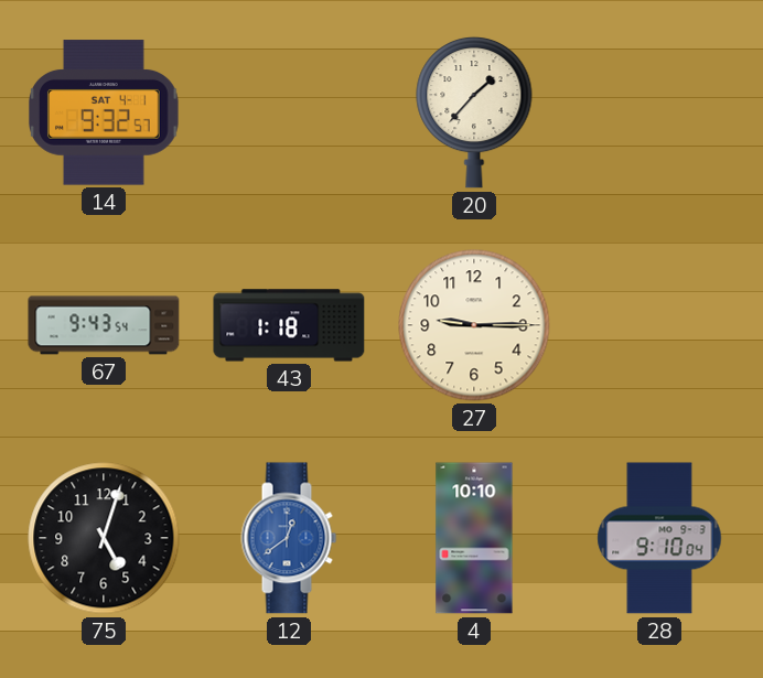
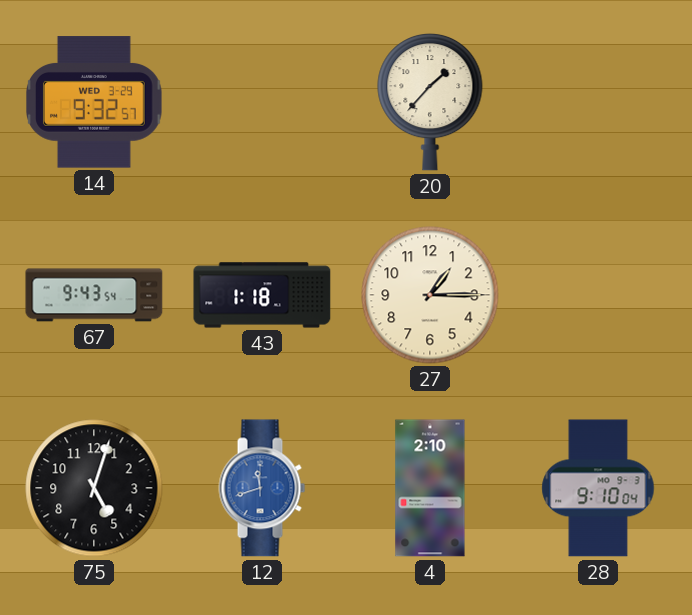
14 date: SAT 4-1 -> WED 3-29 (94, 102)
27: 9:15 -> 1:15 (430, 295)
12: 12:39 -> 11:42 (262, 488)
4: 10:10 -> 2:10 (430, 488)
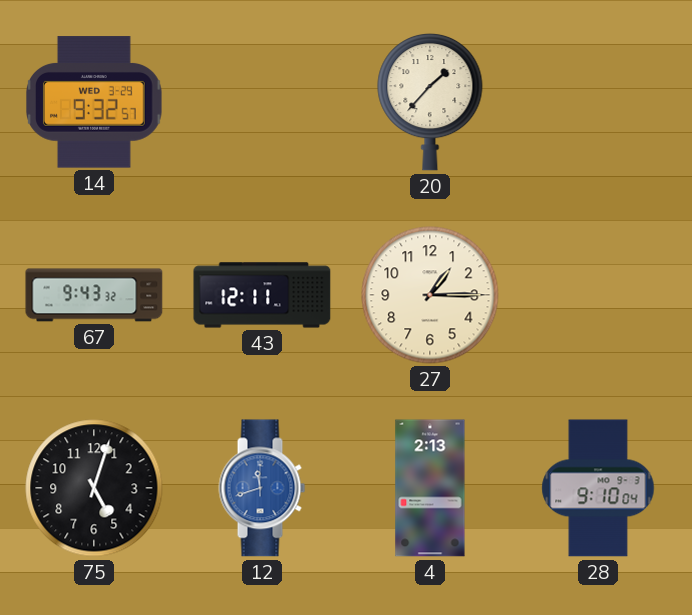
67: 9:43:54 -> 9:43:32 (94, 295)
43: 1:18 -> 12:11 (262, 295)
4: 2:10 -> 2:13 (430, 488)
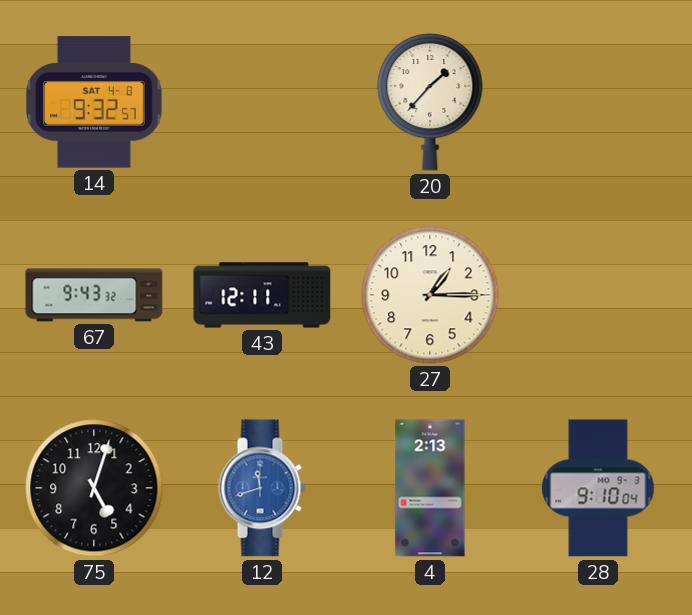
14 date: WED 3-29 -> SAT 4-8 (94, 102)
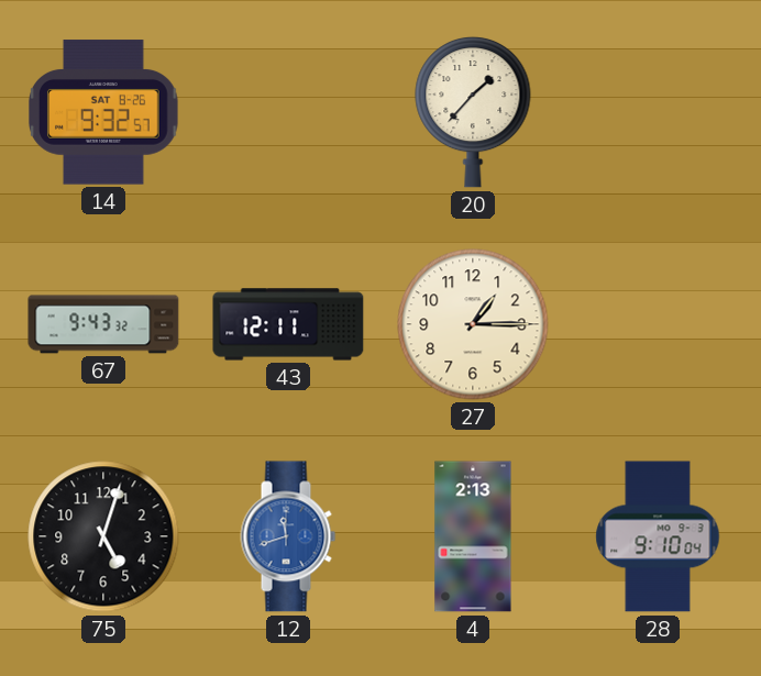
14 date: SAT 4-8 -> SAT 8-26 (103, 112)
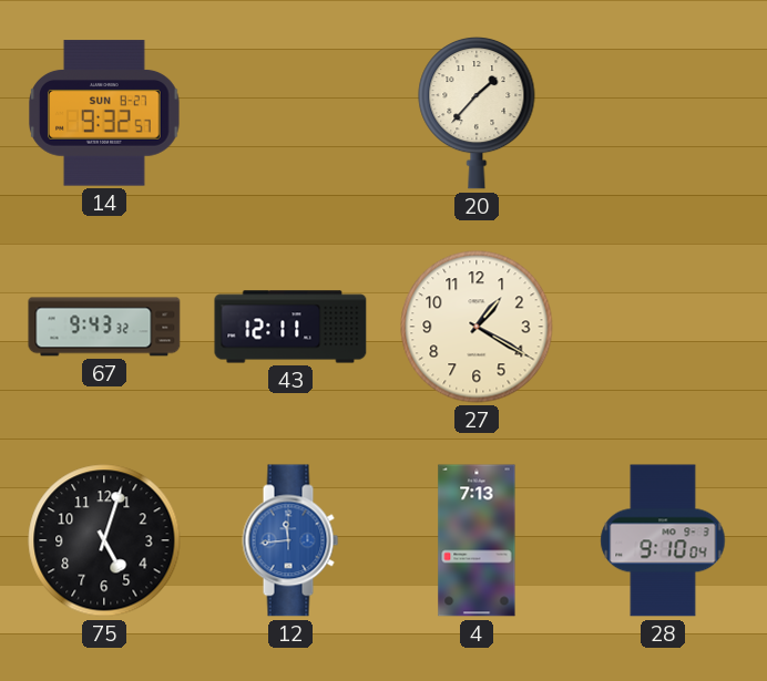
14 date: SAT 8-26 -> SUN 8-27 (104, 113)
27: 1:15 -> 1:20 (477, 327)
12: 11:42 -> 11:44 (290, 540)
4: 2:13 -> 7:13 (477, 540)
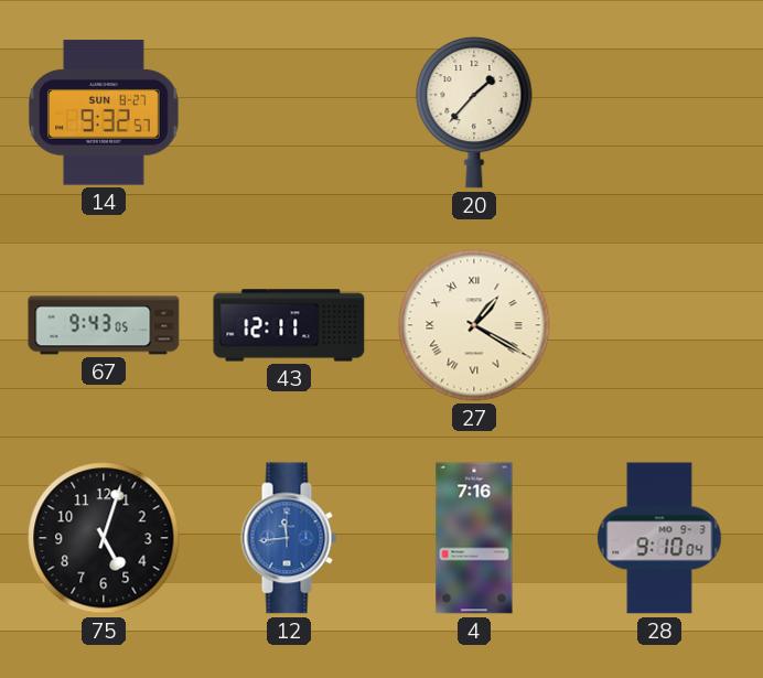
67: 9:43:32 -> 9:43:05 (104, 325)
27 numerals: Arabic -> Roman (474, 325)
4: 7:13 -> 7:16 (474, 538)
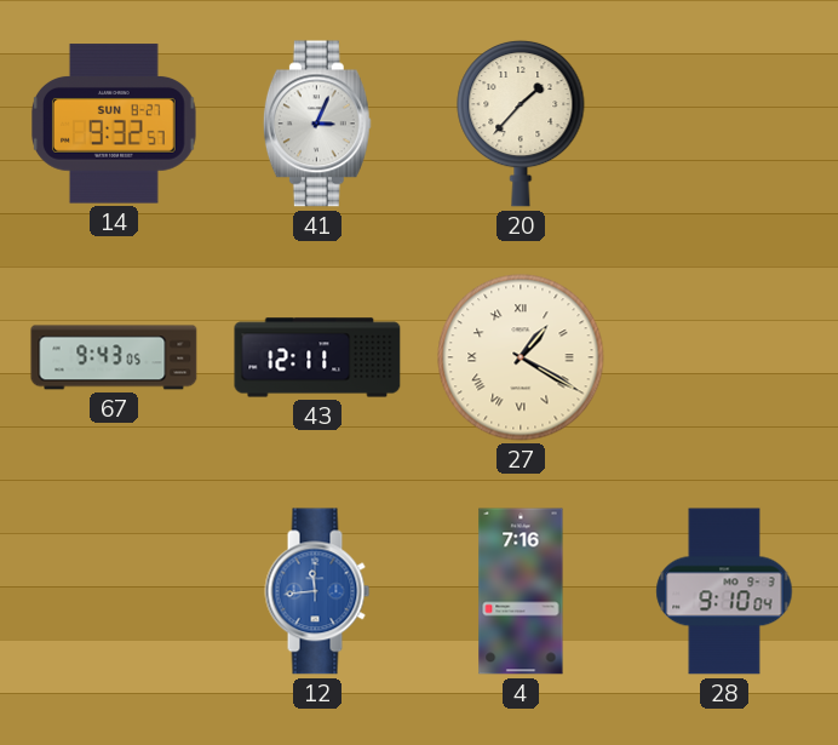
41: none -> 3:04 (317, 124)
75: 5:03 -> none (104, 538)
